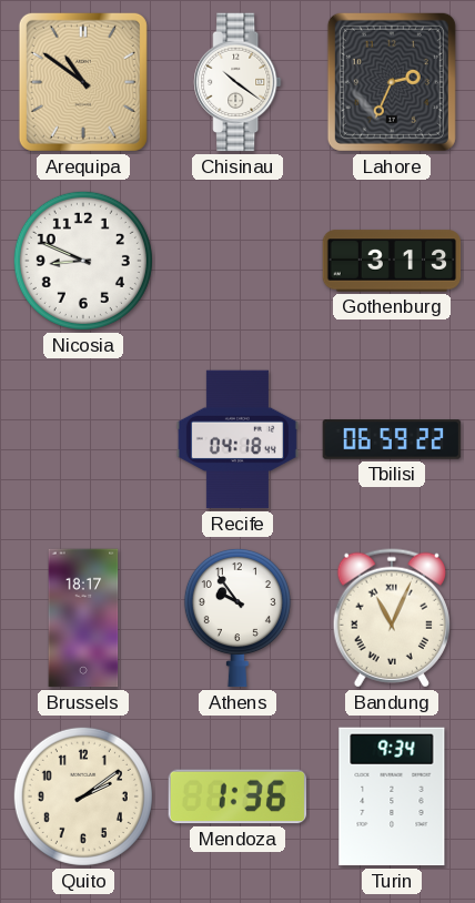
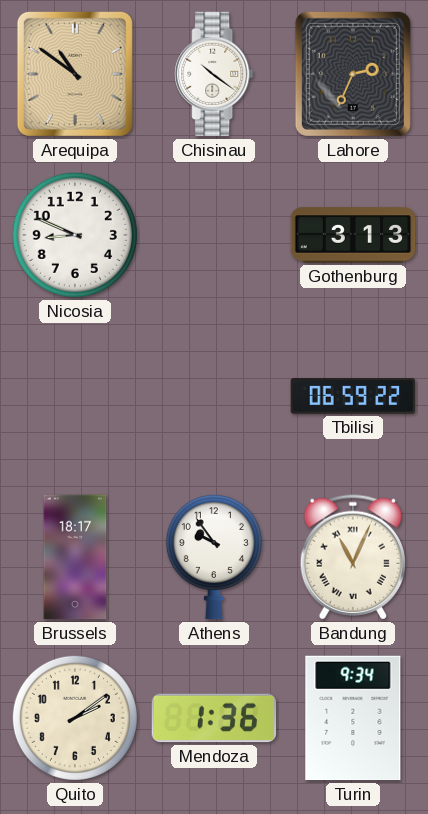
Recife: 04:18 -> none (238, 439)
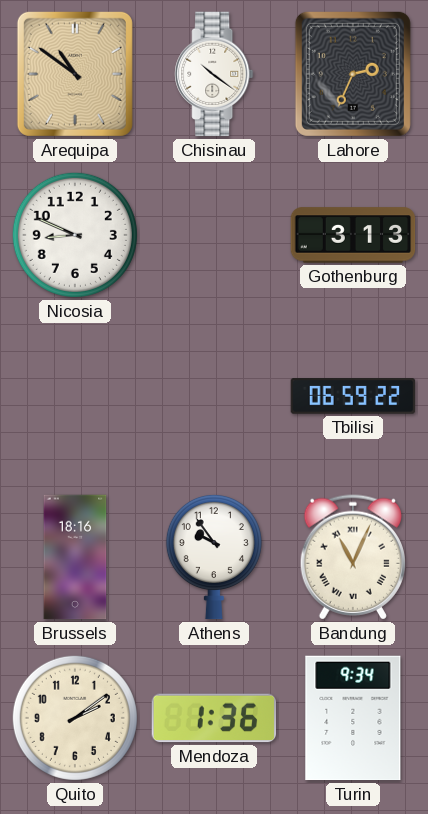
Brussels: 18:17 -> 18:16 (75, 557)
